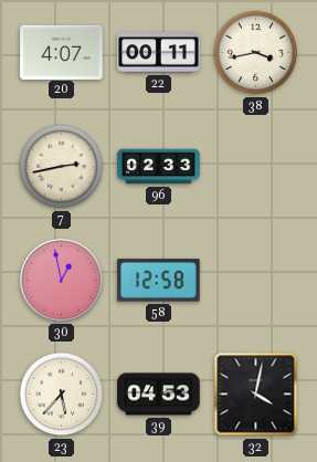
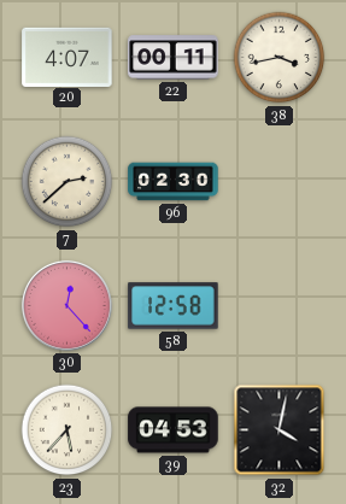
7: 2:43 -> 2:38 (68, 182)
96: 02:33 -> 02:30 (174, 182)
30: 12:58 -> 12:23 (66, 305)
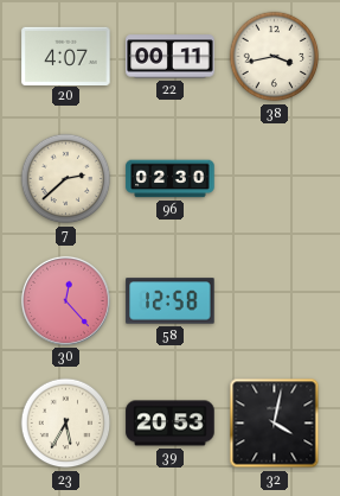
23: 5:37 -> 5:35 (66, 424)
39: 04:53 -> 20:53 (171, 424)
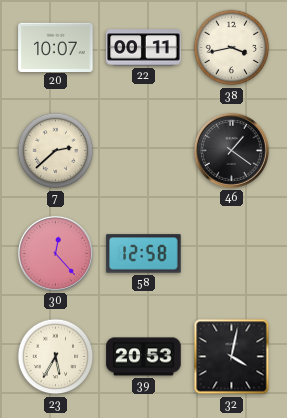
20: 4:07 -> 10:07 (56, 47)
96: 02:30 -> none (171, 179)
46: none -> 1:21 (231, 150)
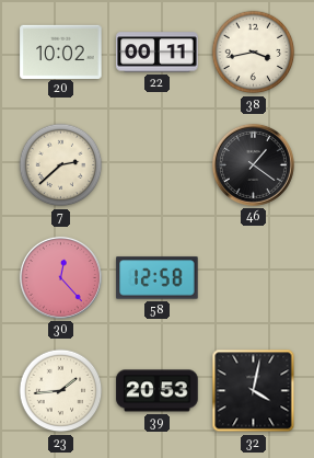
20: 10:07 -> 10:02 (61, 51)
23: 5:35 -> 1:44 (61, 391)
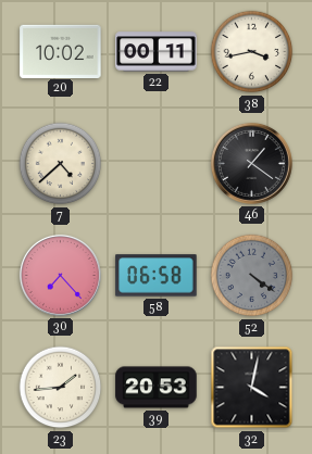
7: 2:38 -> 4:38 (61, 164)
30: 12:23 -> 7:23 (60, 275)
58: 12:58 -> 06:58 (157, 276)
52: none -> 4:21 (252, 276)
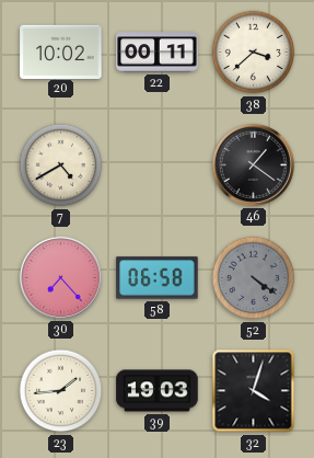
38: 3:43 -> 3:38 (254, 53)
7: 4:38 -> 4:40 (61, 165)
39: 20:53 -> 19:03 (158, 391)
32: 4:02 -> 4:03 (254, 391)
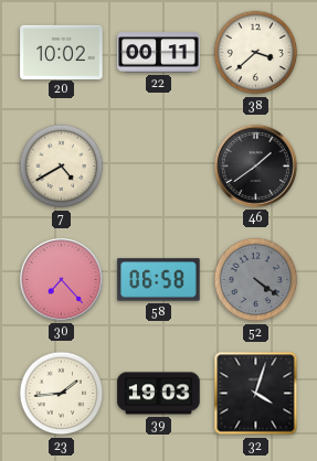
46: 1:21 -> 1:39 (255, 165)
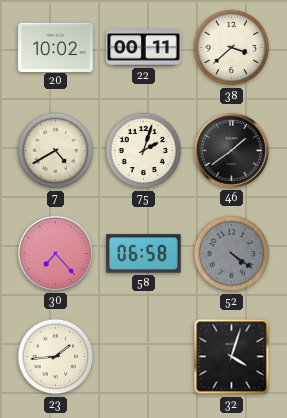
75: none -> 2:03 (144, 151)
39: 19:03 -> none (159, 394)
